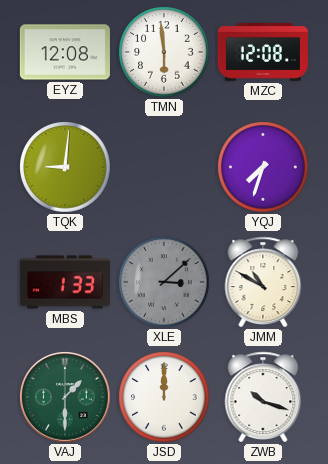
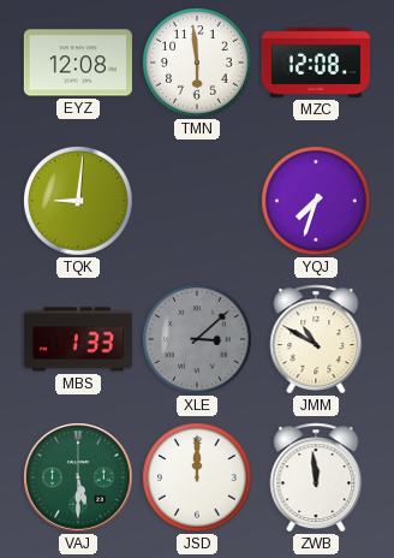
VAJ: 1:30 -> 5:30 (78, 477)
ZWB: 10:18 -> 11:59 (316, 477)
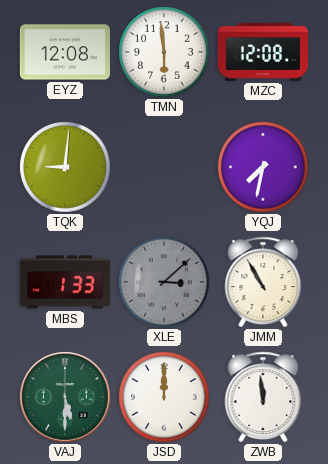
YQJ: 7:33 -> 7:32 (263, 167)
JMM: 10:50 -> 10:55 (263, 282)
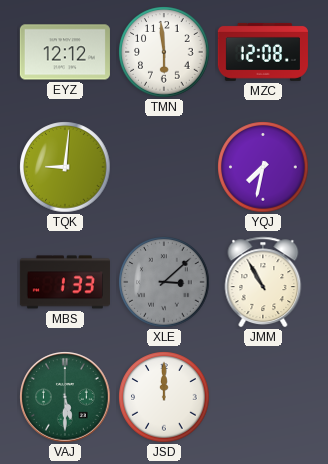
EYZ: 12:08 -> 12:12 (65, 52)
ZWB: 11:59 -> none (263, 397)
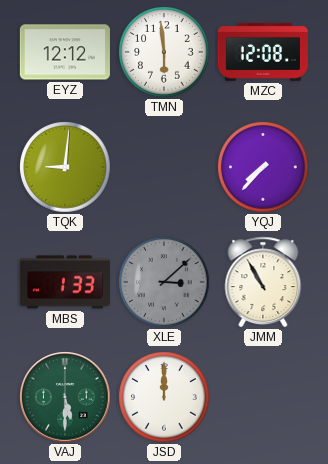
YQJ: 7:32 -> 7:37 (263, 167)
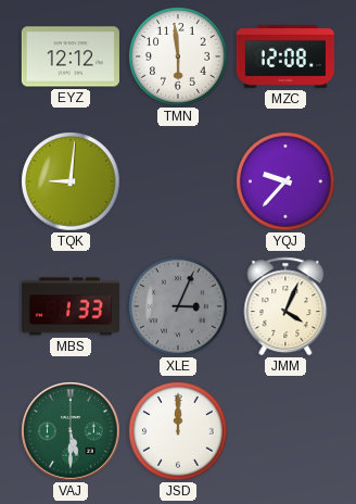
YQJ: 7:37 -> 9:37 (285, 181)
XLE: 3:08 -> 3:04 (178, 306)
JMM: 10:55 -> 4:04 (285, 306)
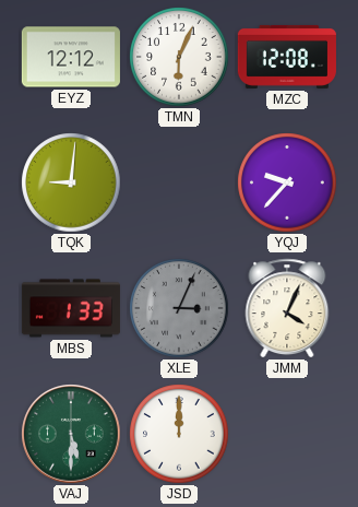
TMN: 5:59 -> 6:04 (179, 57)
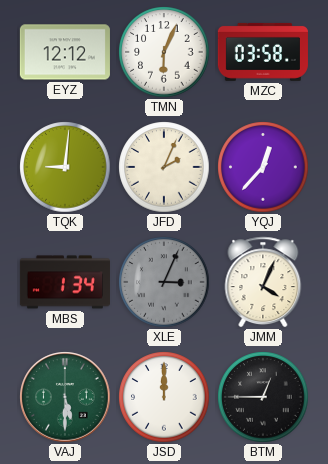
MZC: 12:08 -> 03:58 (263, 52)
JFD: none -> 2:04 (164, 167)
YQJ: 9:37 -> 12:37 (263, 167)
MBS: 1:33 -> 1:34 (65, 282)
BTM: none -> 12:45 (263, 397)
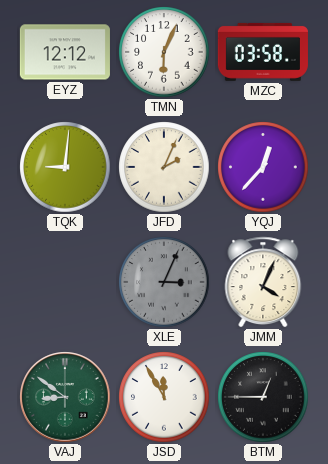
MBS: 1:34 -> none (65, 282)
VAJ: 5:30 -> 8:51 (65, 397)
JSD: 12:00 -> 11:55 (164, 397)
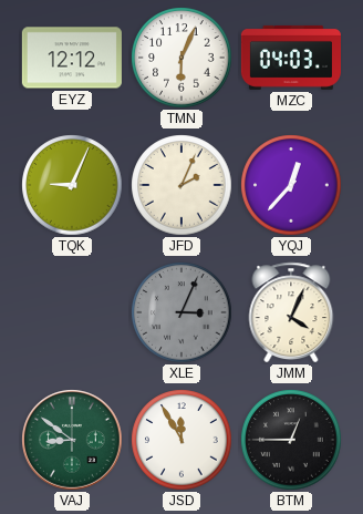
MZC: 03:58 -> 04:03 (291, 58)
TQK: 9:01 -> 9:04 (72, 185)
